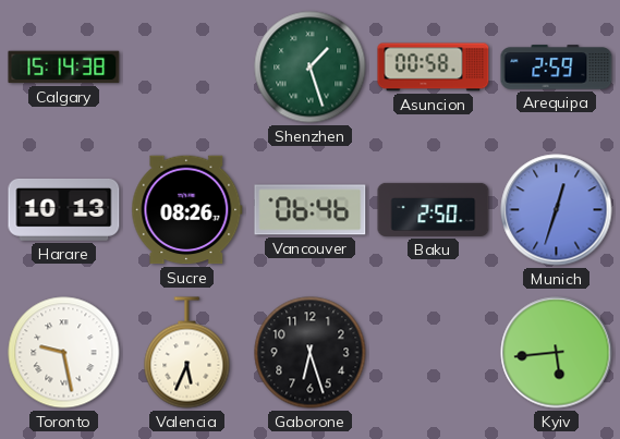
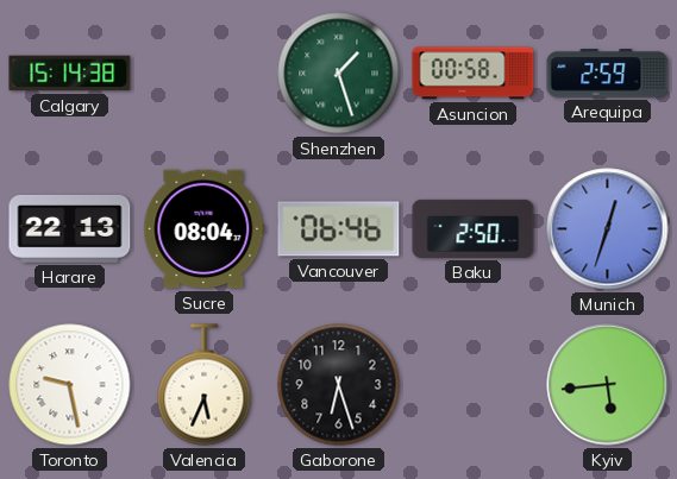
Harare: 10:13 -> 22:13 (70, 228)
Sucre: 08:26 -> 08:04 (205, 229)
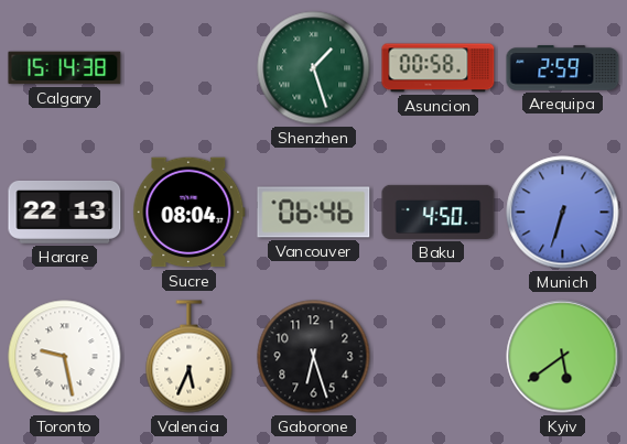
Baku: 2:50 -> 4:50 (439, 212)
Munich: 12:33 -> 6:33 (563, 213)
Kyiv: 5:44 -> 5:39 (563, 357)
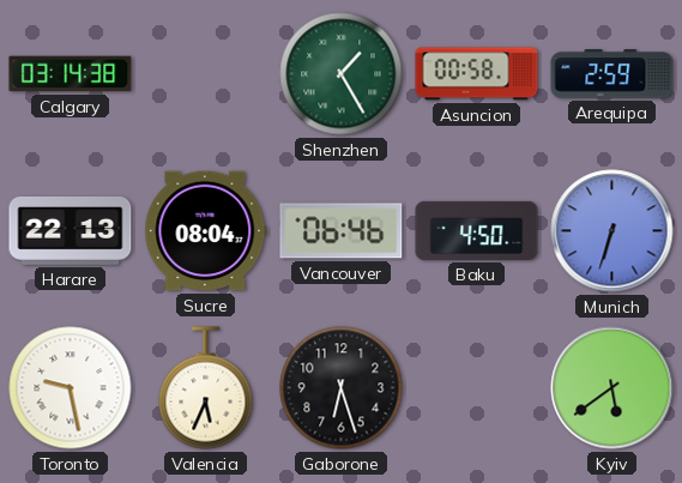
Calgary: 15:14 -> 03:14 (71, 74)
Shenzhen: 1:27 -> 1:25 (342, 74)
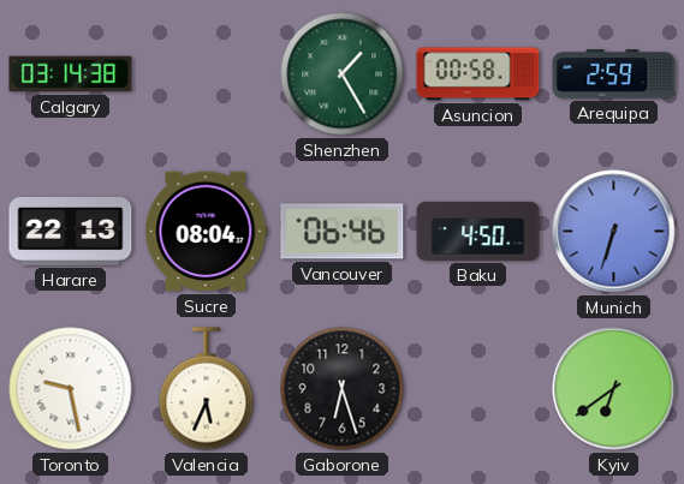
Kyiv: 5:39 -> 6:39 (614, 389)
